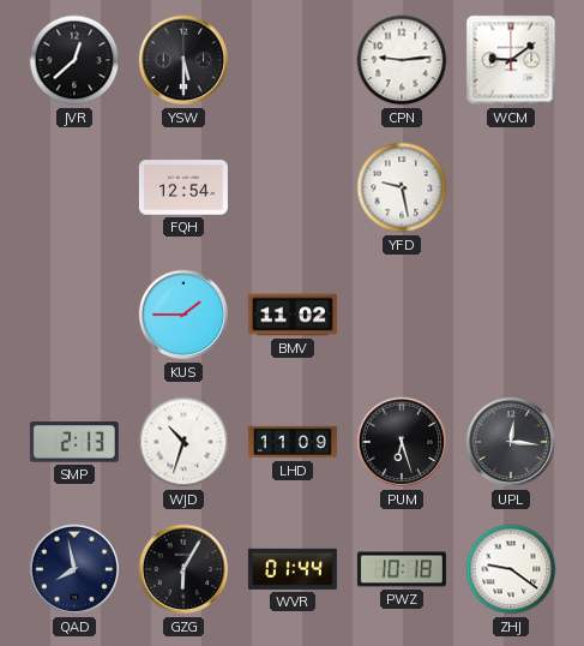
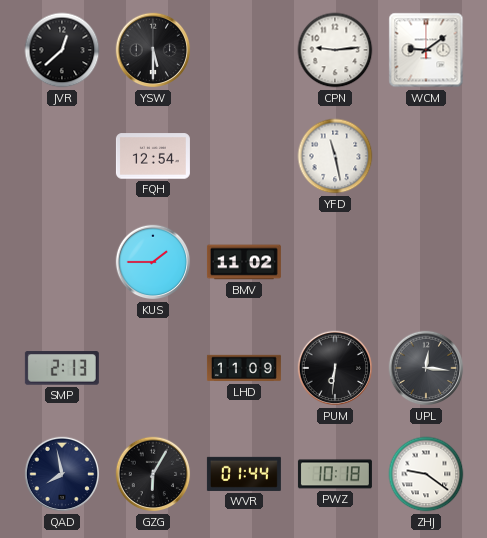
YFD: 9:28 -> 11:28 (335, 156)
WJD: 10:33 -> none (183, 442)
PUM: 6:27 -> 6:31 (335, 368)
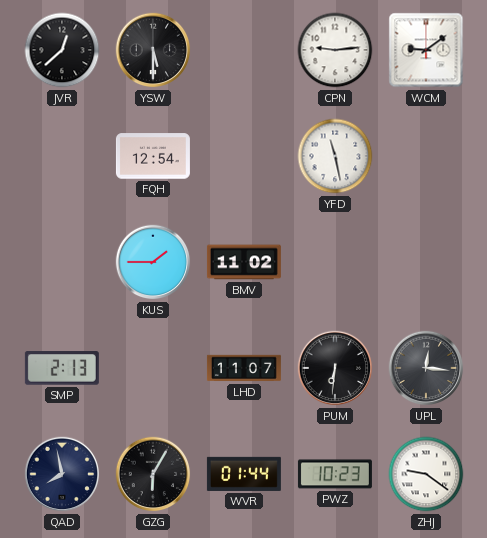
LHD: 11:09 -> 11:07 (244, 368)
PWZ: 10:18 -> 10:23 (335, 474)
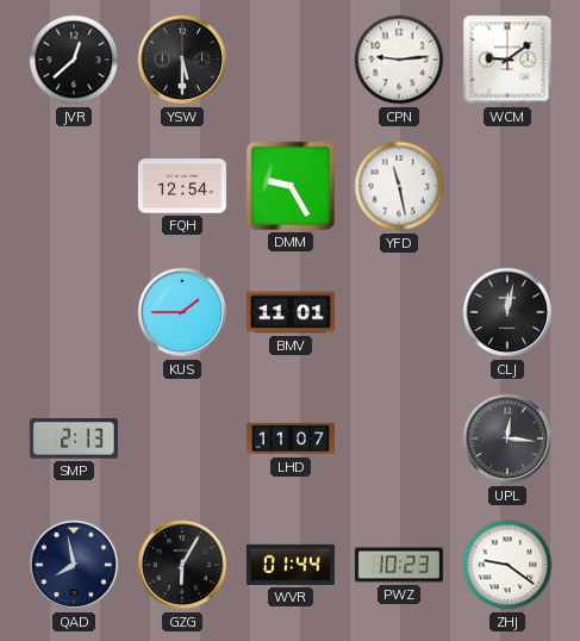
DMM: none -> 9:25 (291, 186)
BMV: 11:02 -> 11:01 (291, 312)
CLJ: none -> 12:02 (507, 312)
PUM: 6:31 -> none (335, 368)
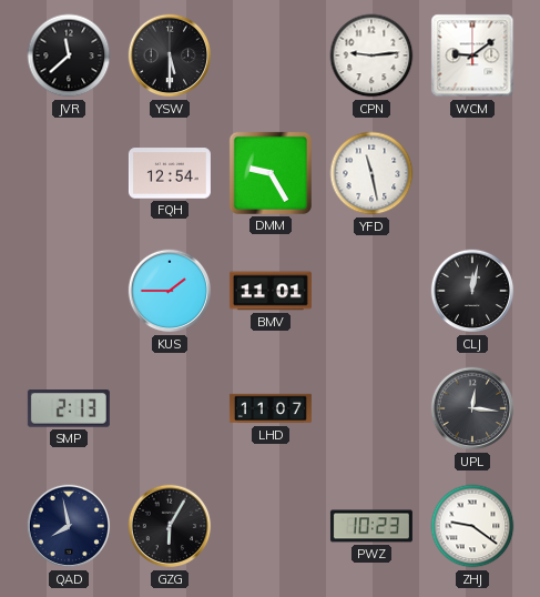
JVR: 12:38 -> 11:38 (69, 55)
WVR: 01:44 -> none (291, 565)
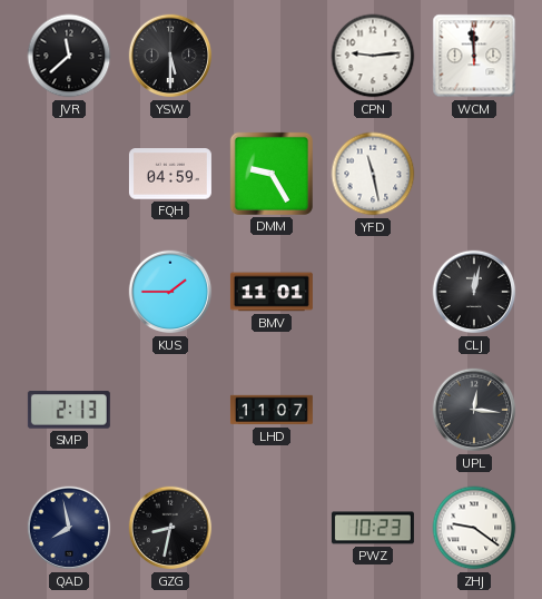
WCM: 9:09 -> 11:59 (474, 56)
FQH: 12:54 -> 04:59 (170, 174)
GZG: 6:05 -> 8:32 (170, 528)
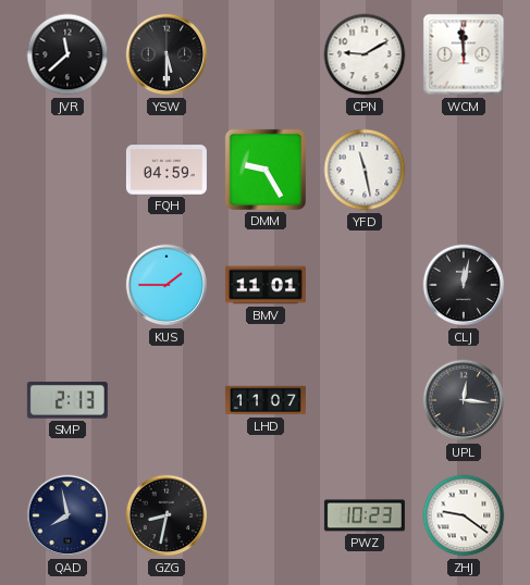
CPN: 9:14 -> 9:10 (365, 54)
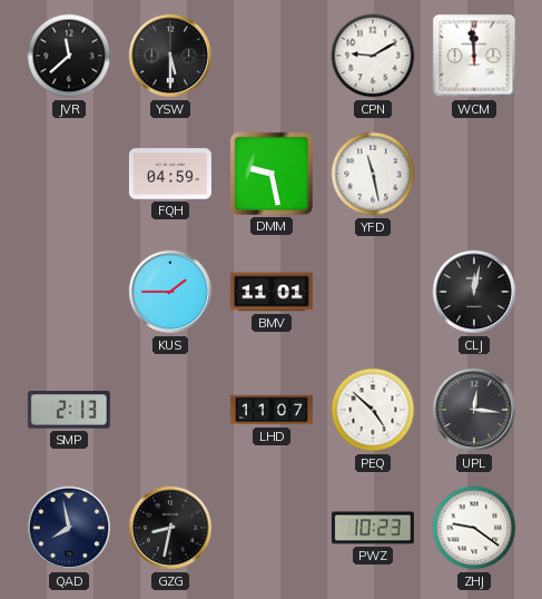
DMM: 9:25 -> 9:28 (272, 174)
PEQ: none -> 4:52 (373, 410)
